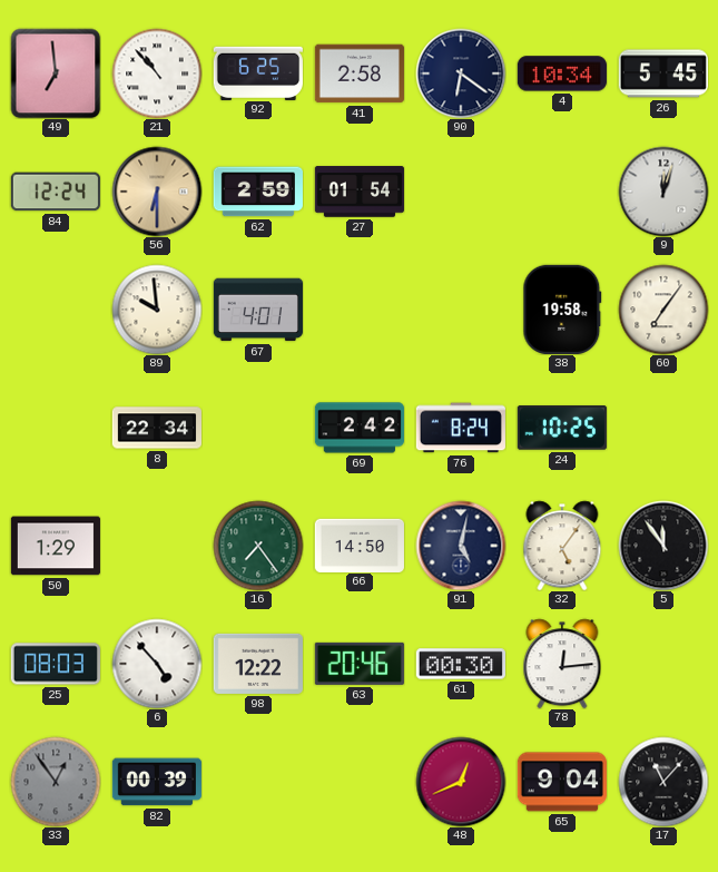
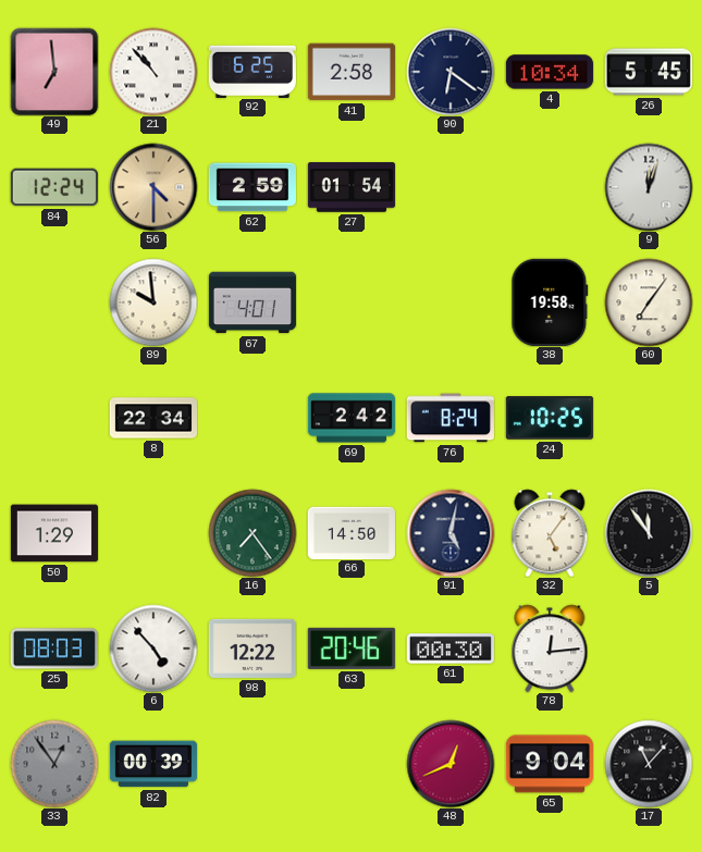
56: 6:30 -> 4:30 (153, 187)
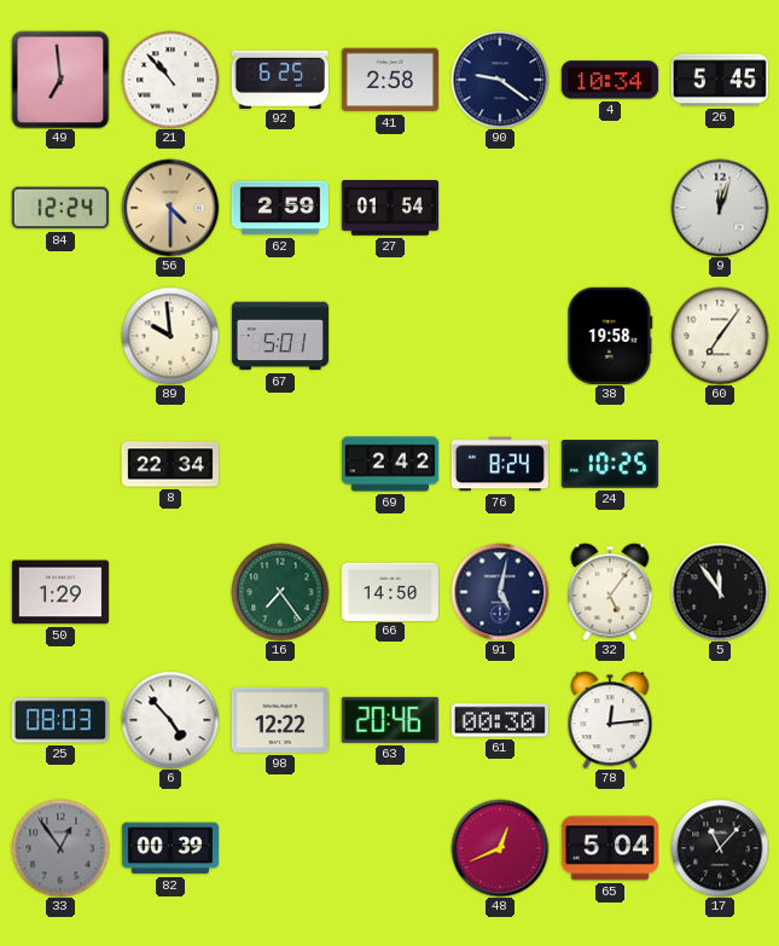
90: 6:21 -> 9:21 (500, 80)
67: 4:01 -> 5:01 (280, 336)
65: 9:04 -> 5:04 (610, 848)
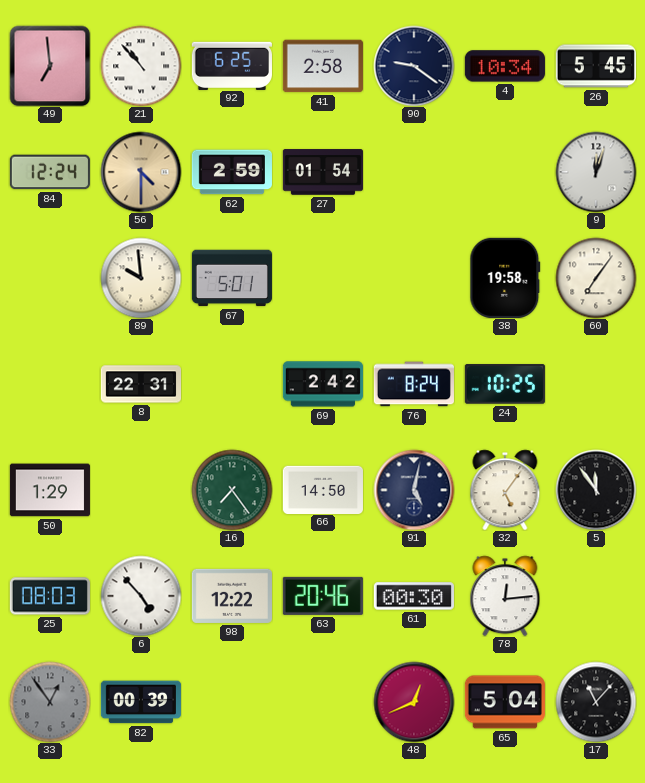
8: 22:34 -> 22:31 (140, 384)
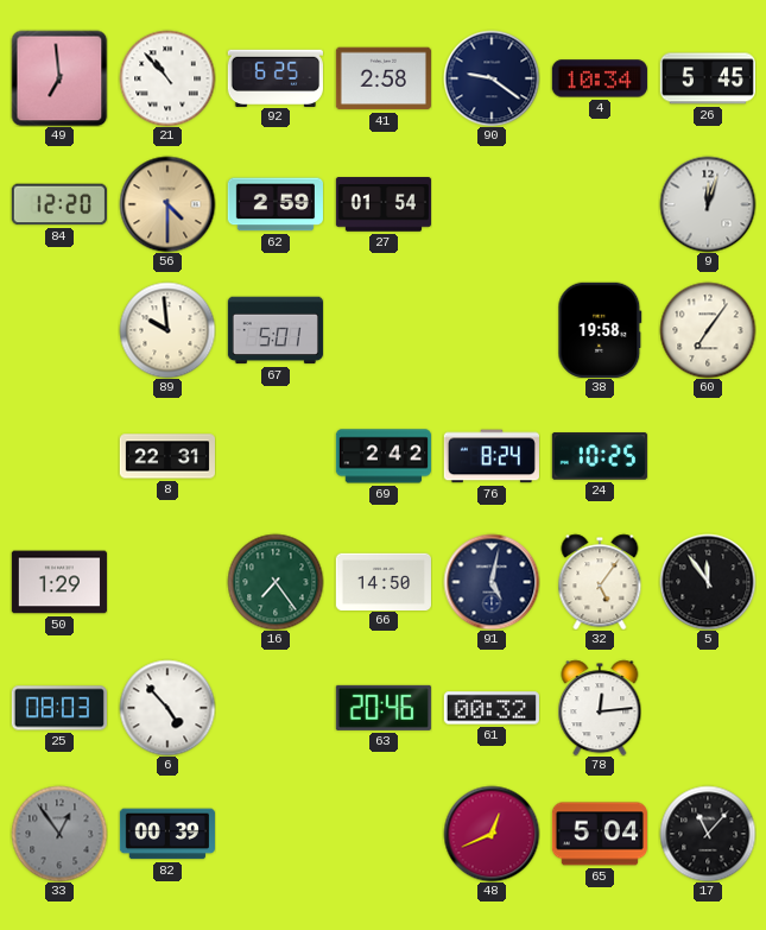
84: 12:24 -> 12:20 (59, 204)
98: 12:22 -> none (232, 596)
61: 00:30 -> 00:32 (492, 708)
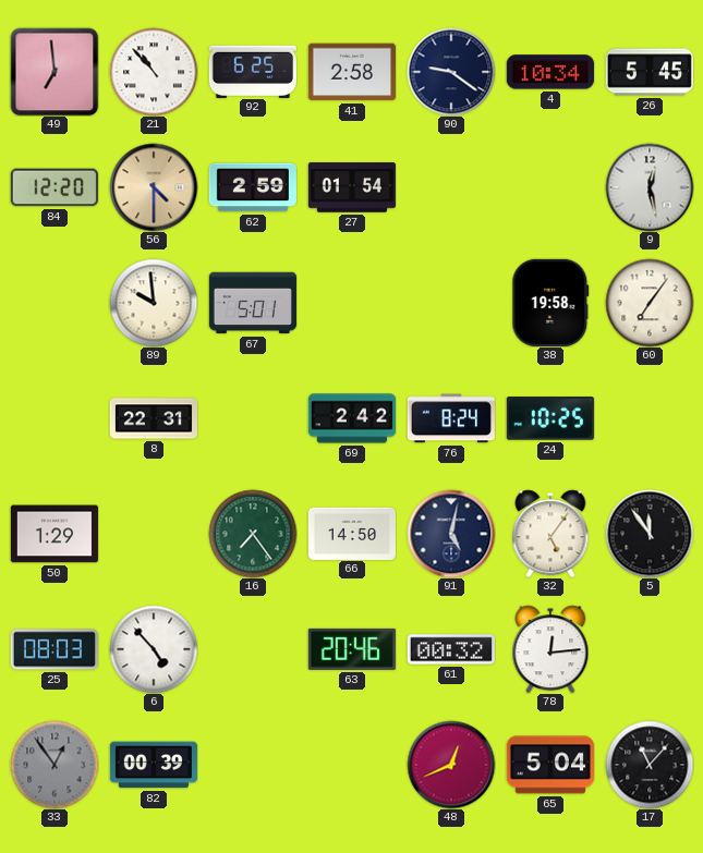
9: 12:03 -> 12:28 (650, 187)
